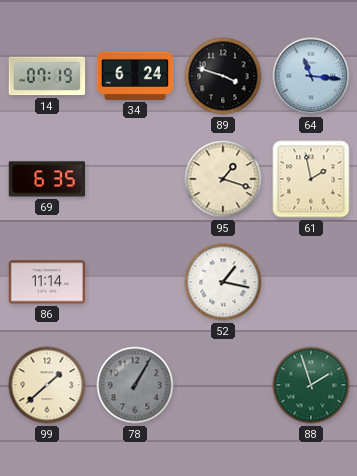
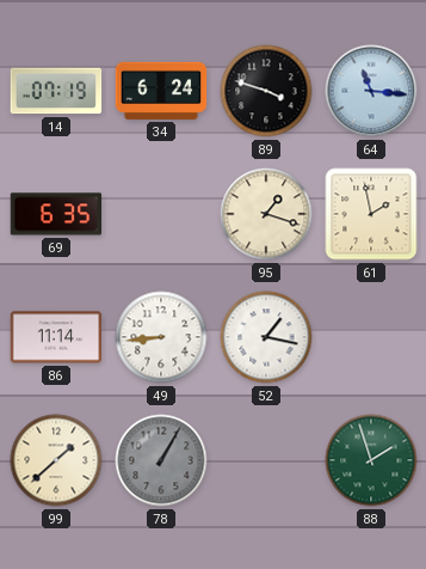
49: none -> 8:44 (161, 337)
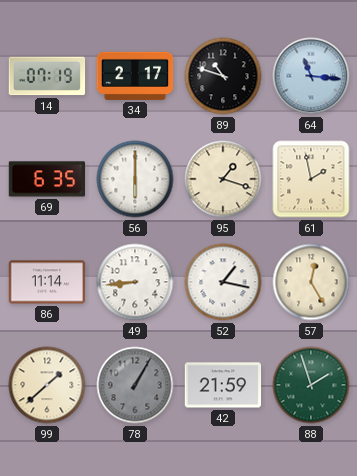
34: 6:24 -> 2:17 (135, 76)
89: 3:48 -> 10:48 (223, 76)
56: none -> 6:00 (135, 179)
57: none -> 12:25 (311, 282)
42: none -> 21:59 (223, 385)
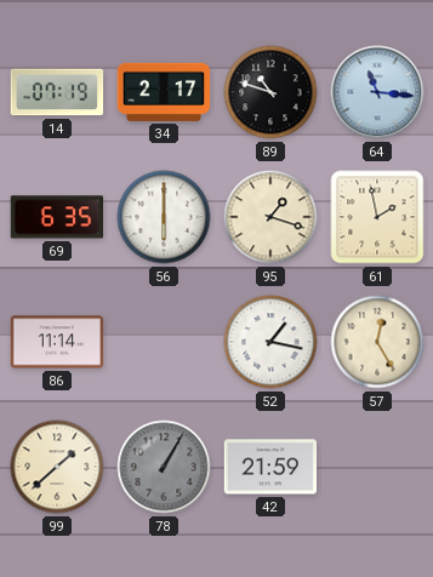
49: 8:44 -> none (135, 282)
88: 1:57 -> none (311, 385)
